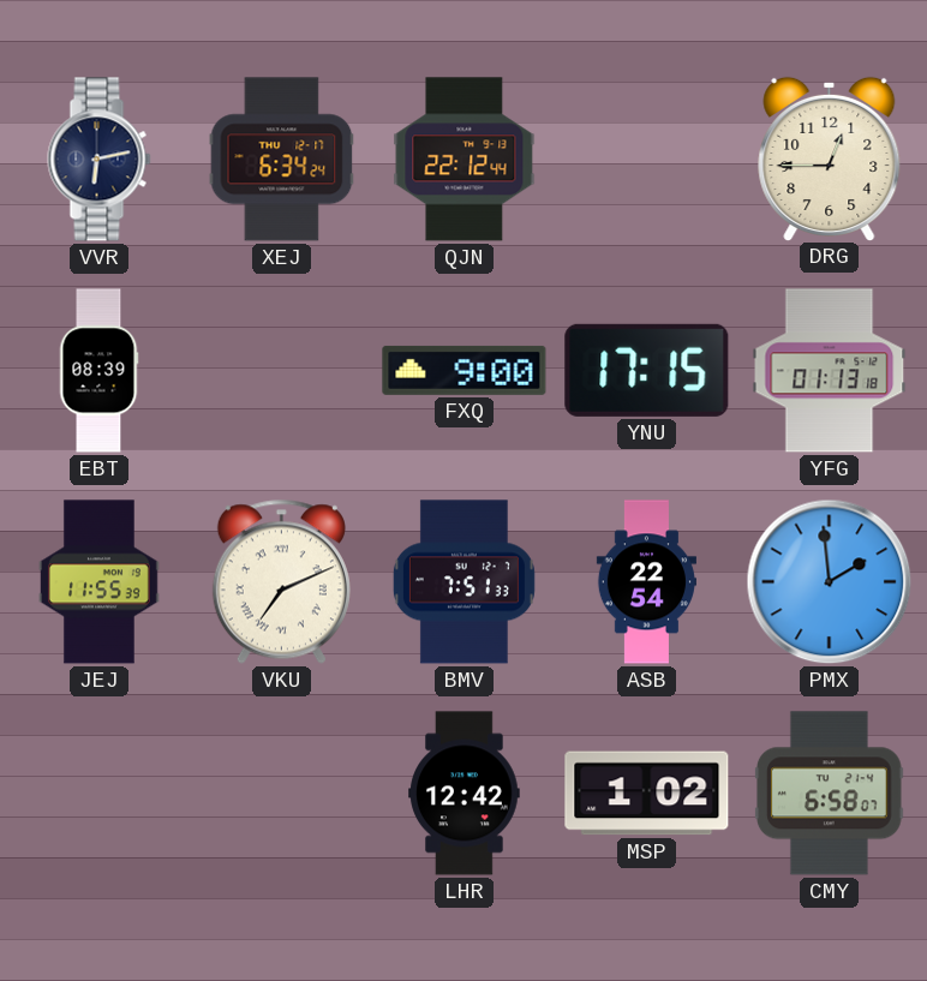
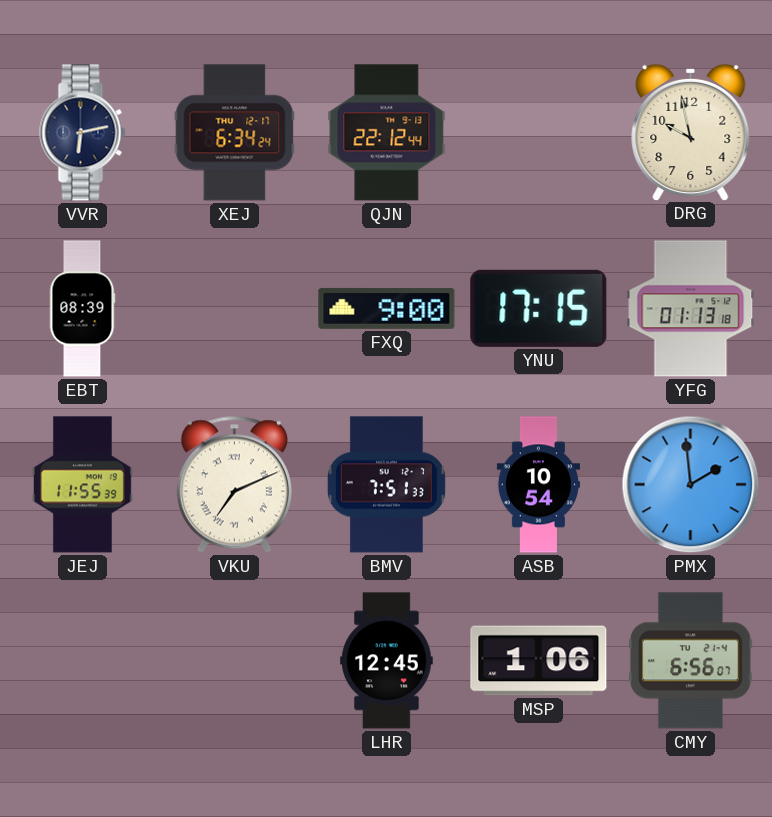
DRG: 12:45 -> 9:58 (691, 132)
ASB: 22:54 -> 10:54 (538, 485)
LHR: 12:42 -> 12:45 (387, 661)
MSP: 1:02 -> 1:06 (539, 661)
CMY: 6:58 -> 6:56 (691, 661)
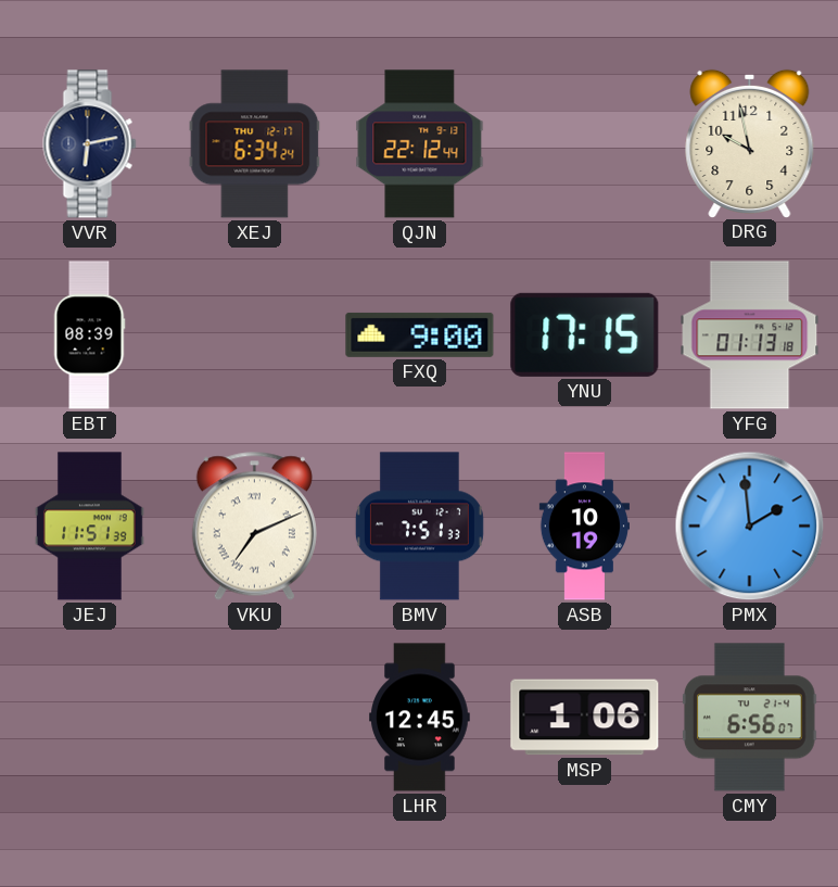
JEJ: 11:55 -> 11:51 (90, 527)
ASB: 10:54 -> 10:19 (584, 527)
